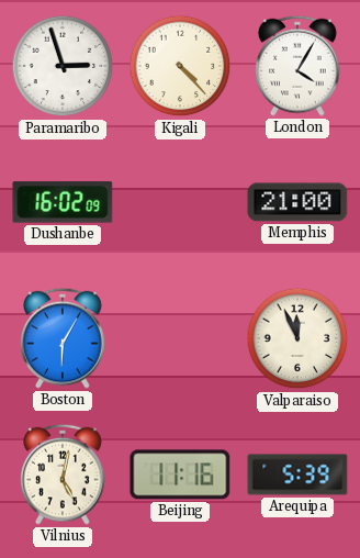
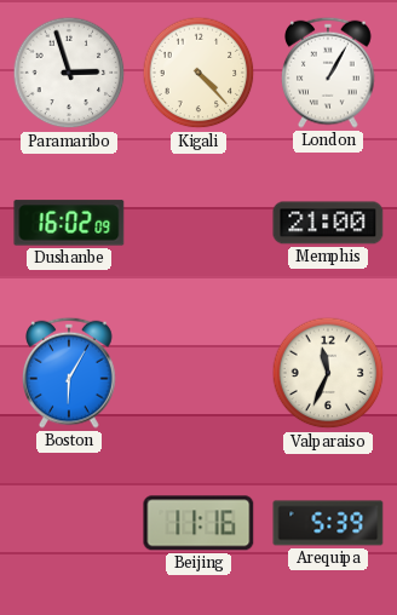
London: 4:05 -> 1:05 (328, 73)
Valparaiso: 11:56 -> 11:34 (328, 373)
Vilnius: 5:02 -> none (63, 475)
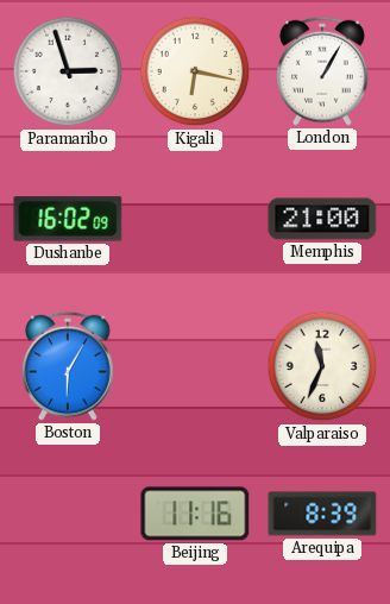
Kigali: 4:23 -> 6:17 (195, 71)
Arequipa: 5:39 -> 8:39 (322, 514)
